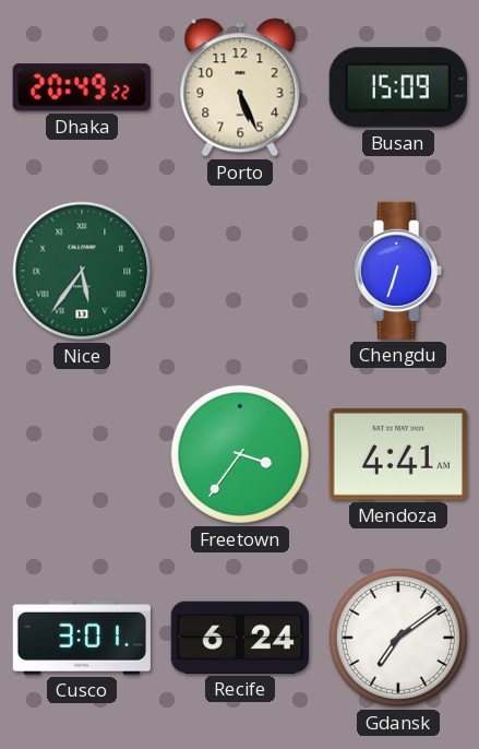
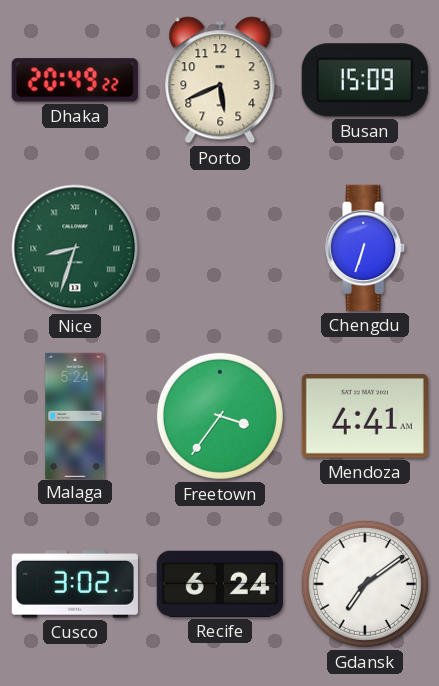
Porto: 5:26 -> 5:41 (220, 80)
Nice: 5:36 -> 8:33 (75, 248)
Malaga: none -> 5:24 (75, 415)
Cusco: 3:01 -> 3:02 (75, 584)
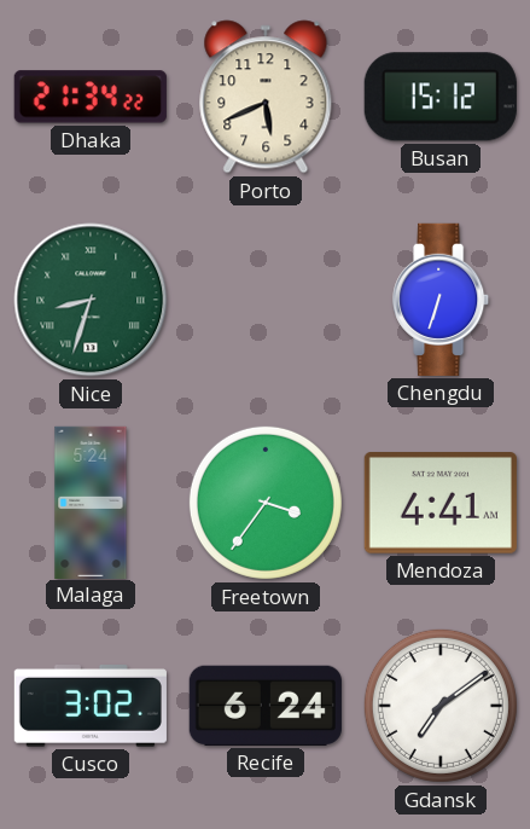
Dhaka: 20:49 -> 21:34 (91, 97)
Busan: 15:09 -> 15:12 (441, 97)
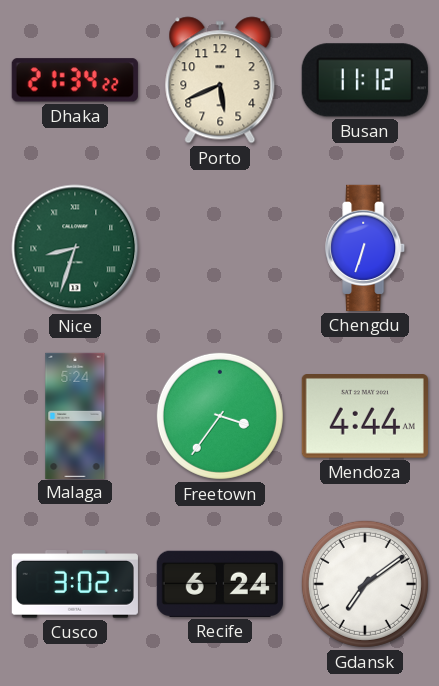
Busan: 15:12 -> 11:12 (365, 80)
Mendoza: 4:41 -> 4:44 (365, 417)
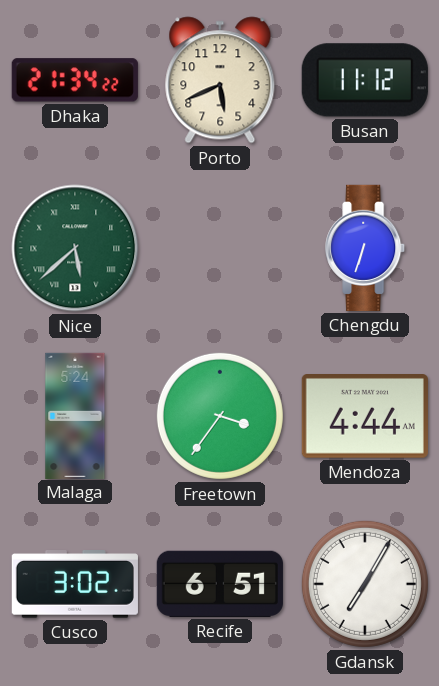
Nice: 8:33 -> 5:38 (75, 248)
Recife: 6:24 -> 6:51 (220, 584)
Gdansk: 7:09 -> 7:05 (365, 584)
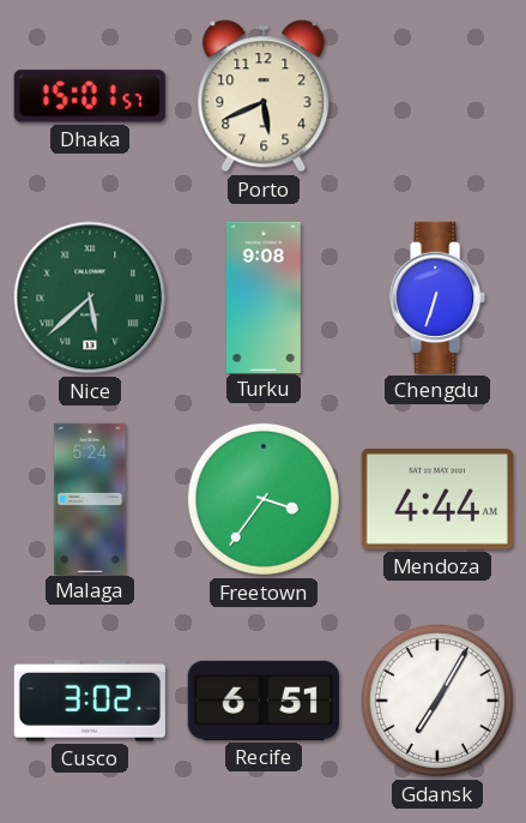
Dhaka: 21:34 -> 15:01 (90, 96)
Busan: 11:12 -> none (365, 80)
Turku: none -> 9:08 (264, 296)
